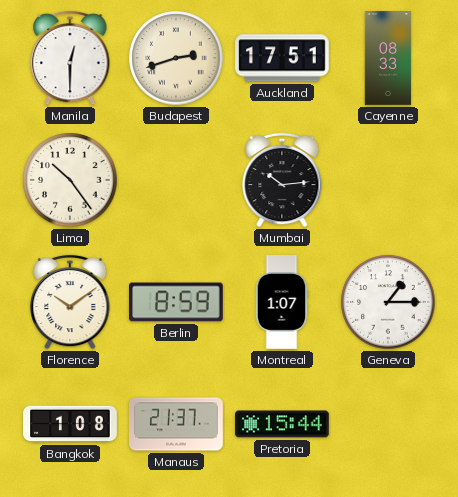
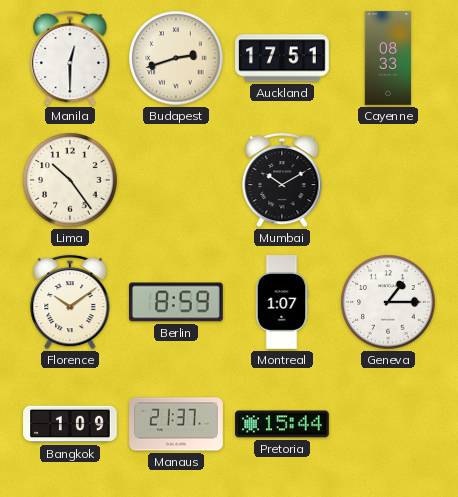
Mumbai: 10:14 -> 10:10 (282, 180)
Bangkok: 1:08 -> 1:09 (70, 424)
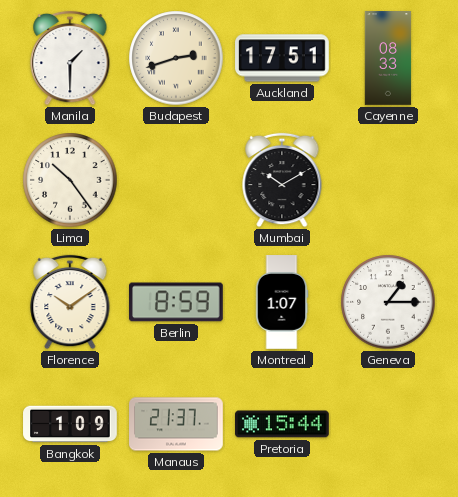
Manila: 12:30 -> 1:30 (70, 58)
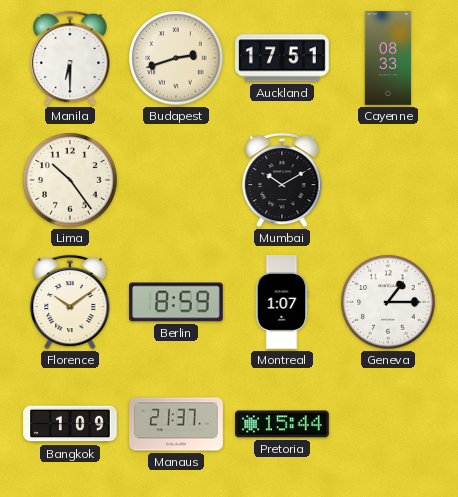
Manila: 1:30 -> 6:30 (70, 58)
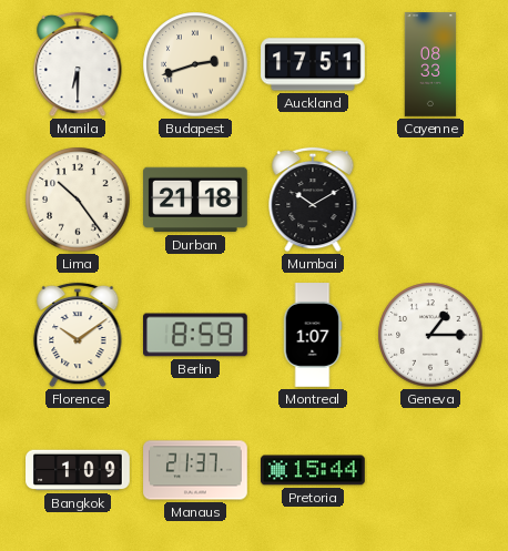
Durban: none -> 21:18 (196, 200)
